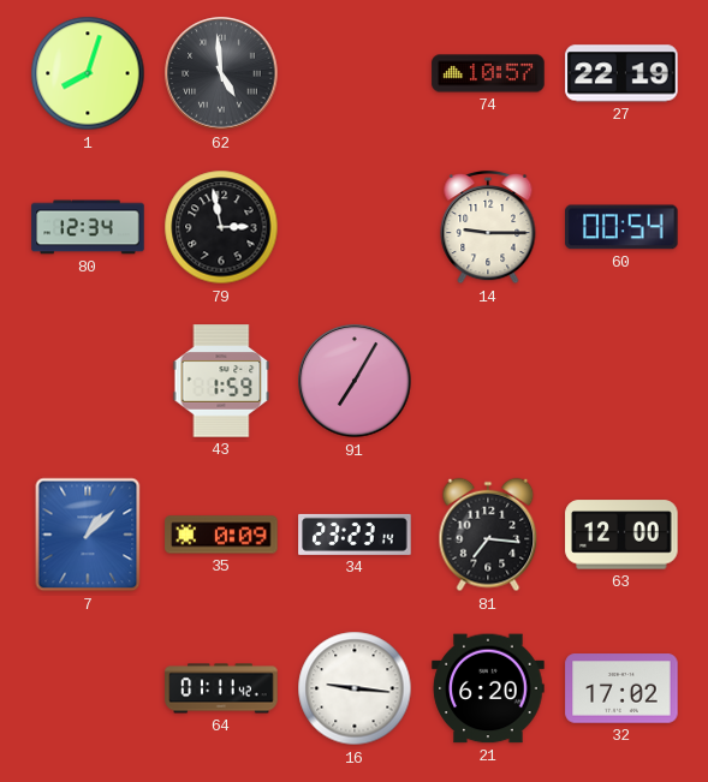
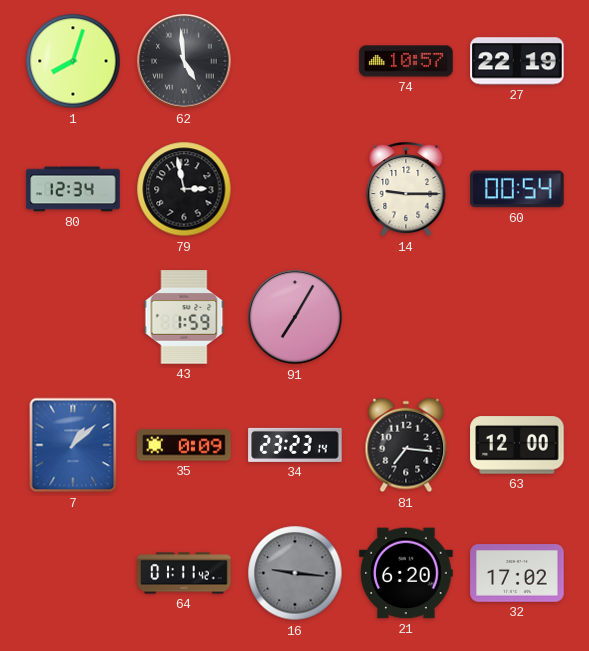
16 dial: white -> grey (295, 573)
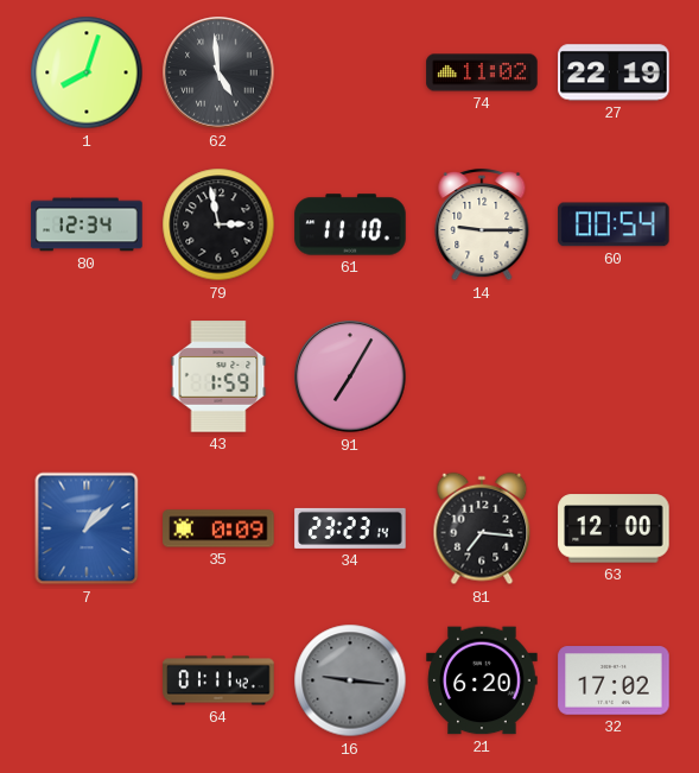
74: 10:57 -> 11:02 (482, 72)
61: none -> 11:10 (350, 224)
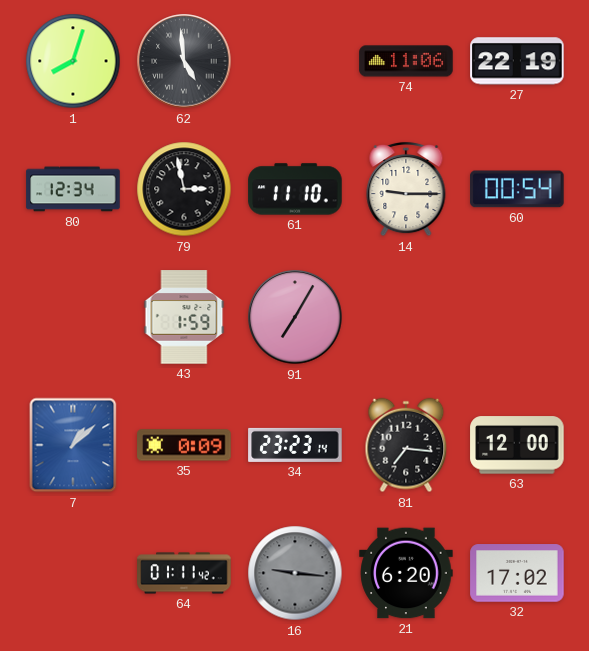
74: 11:02 -> 11:06 (406, 61)
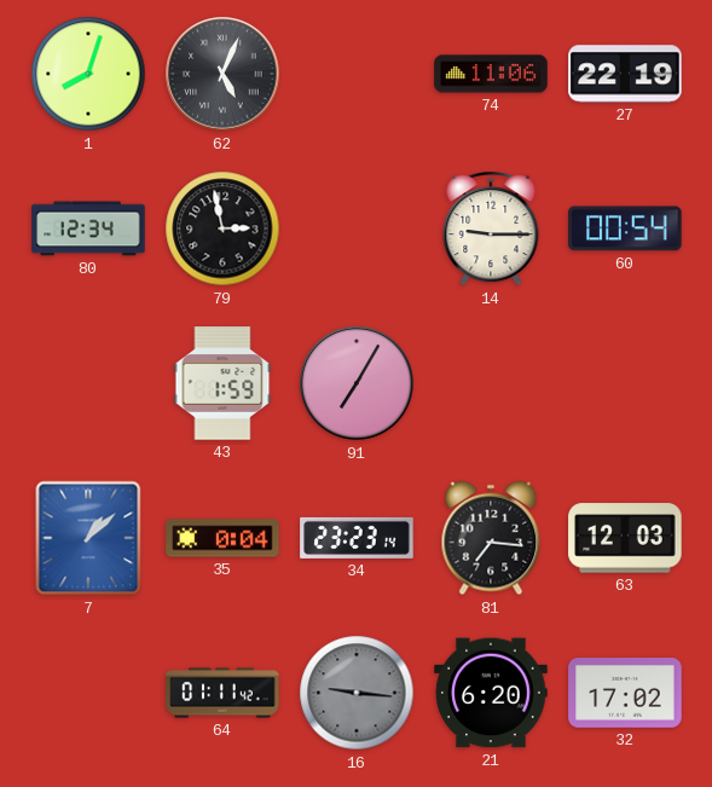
62: 4:59 -> 5:04 (222, 74)
61: 11:10 -> none (295, 189)
35: 0:09 -> 0:04 (222, 538)
63: 12:00 -> 12:03 (625, 538)
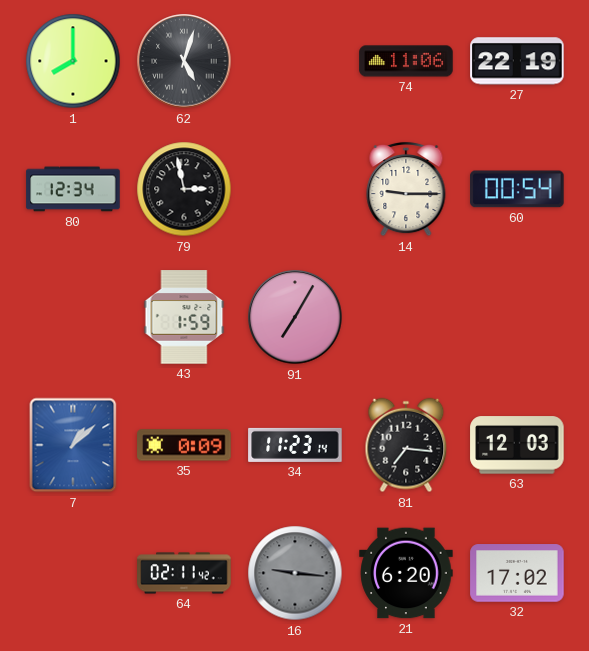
1: 8:03 -> 8:00 (73, 61)
62: 5:04 -> 5:03 (184, 61)
35: 0:04 -> 0:09 (184, 445)
34: 23:23 -> 11:23 (295, 445)
64: 01:11 -> 02:11 (184, 573)
